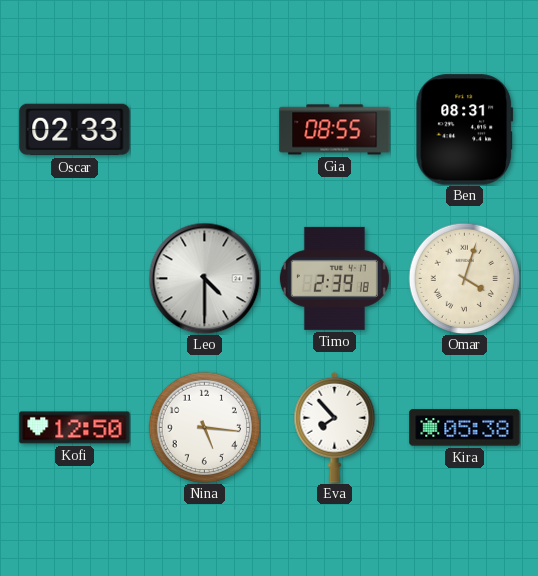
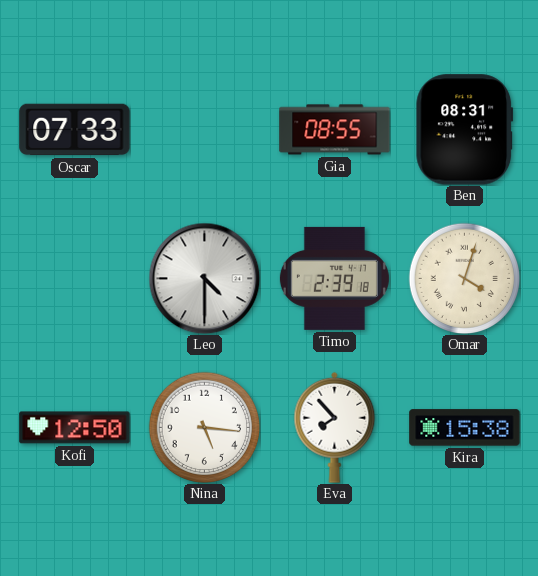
Oscar: 02:33 -> 07:33 (75, 130)
Kira: 05:38 -> 15:38 (465, 428)
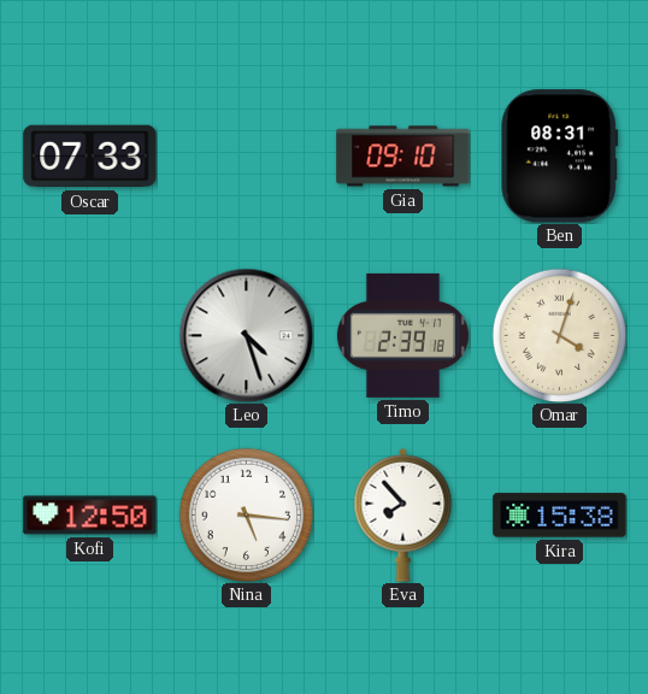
Gia: 08:55 -> 09:10 (403, 157)
Leo: 4:30 -> 4:27 (246, 335)
